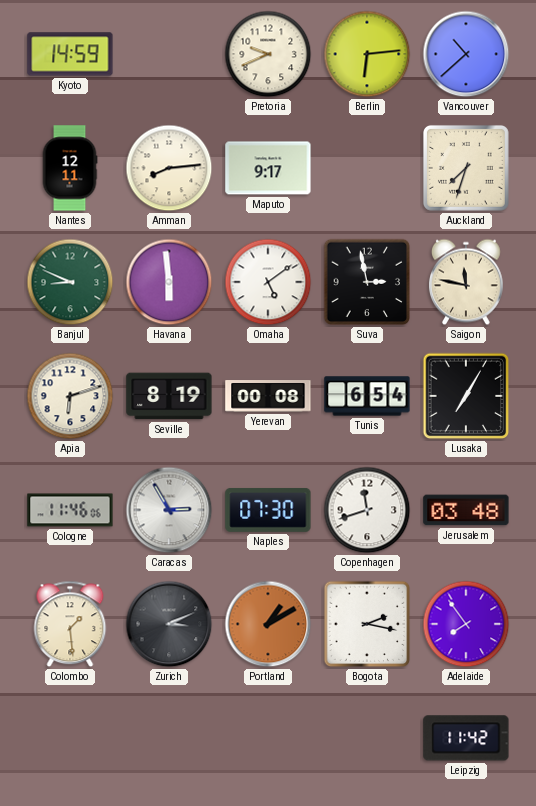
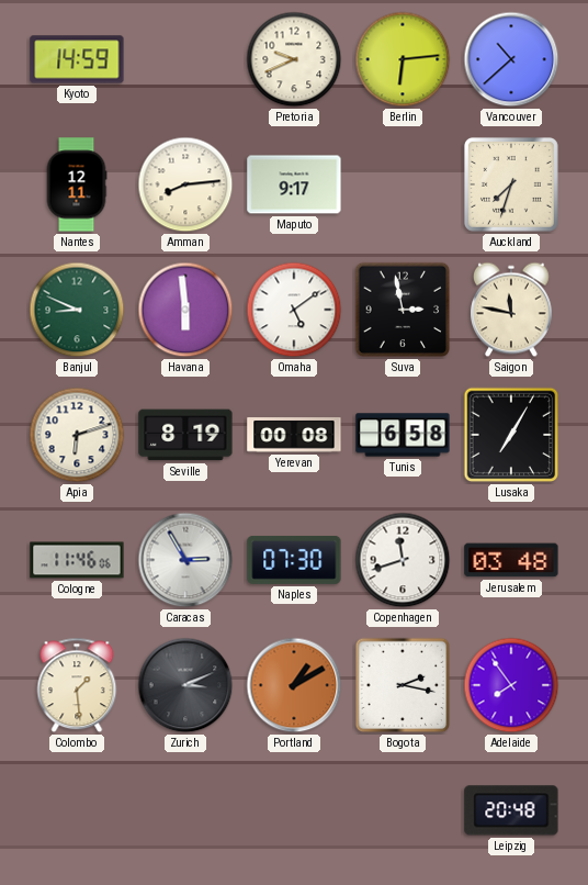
Tunis: 6:54 -> 6:58 (403, 435)
Leipzig: 11:42 -> 20:48 (511, 810)
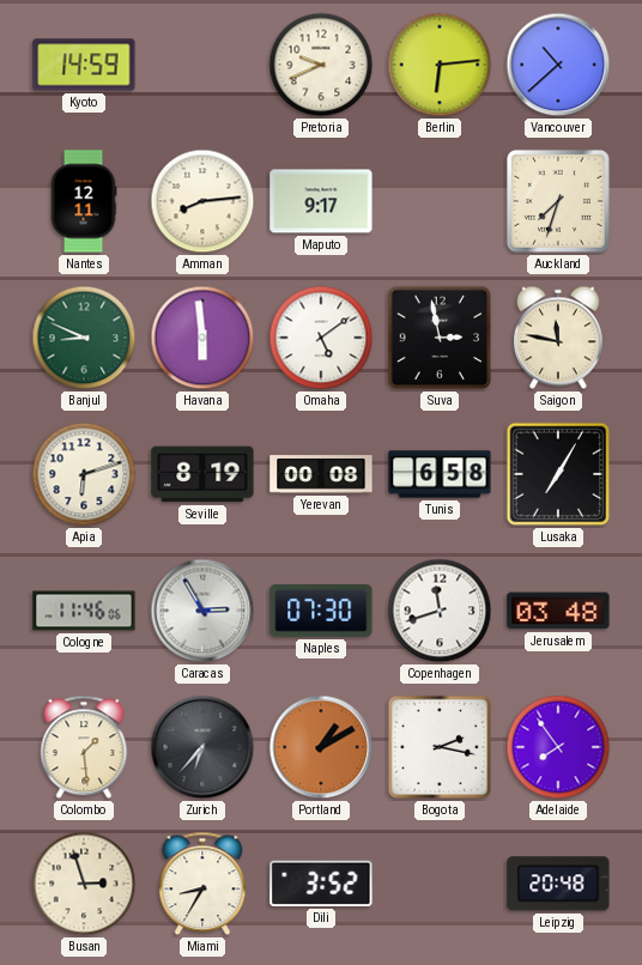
Zurich: 3:11 -> 6:37 (202, 747)
Busan: none -> 2:57 (84, 884)
Miami: none -> 8:35 (202, 884)
Dili: none -> 3:52 (321, 884)
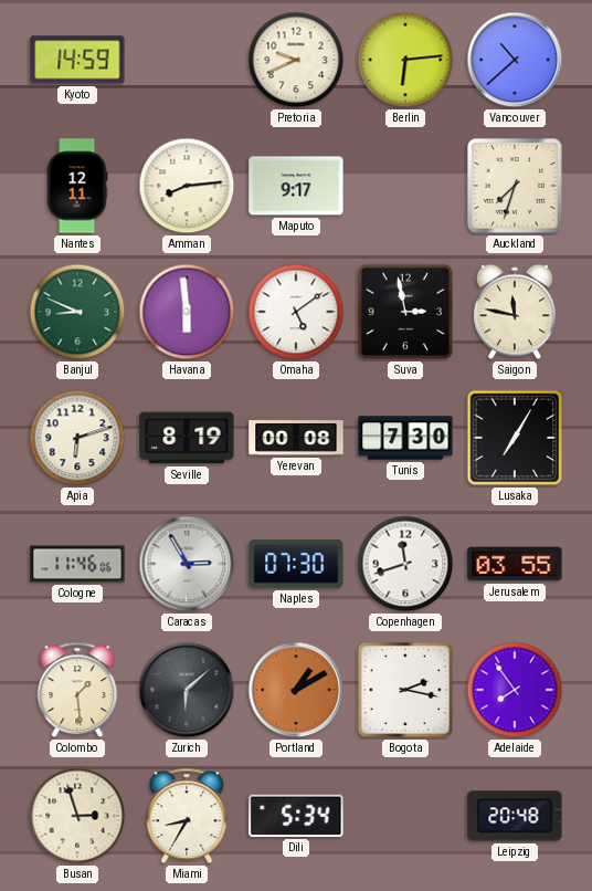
Tunis: 6:58 -> 7:30 (405, 438)
Jerusalem: 03:48 -> 03:55 (515, 564)
Zurich: 6:37 -> 6:08 (187, 690)
Dili: 3:52 -> 5:34 (296, 816)
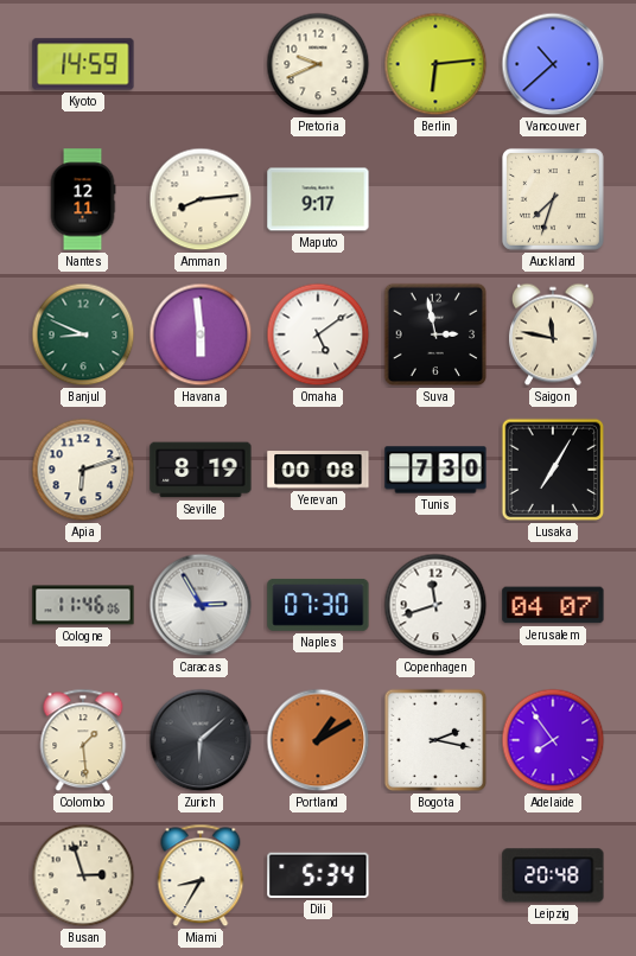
Jerusalem: 03:55 -> 04:07 (553, 605)
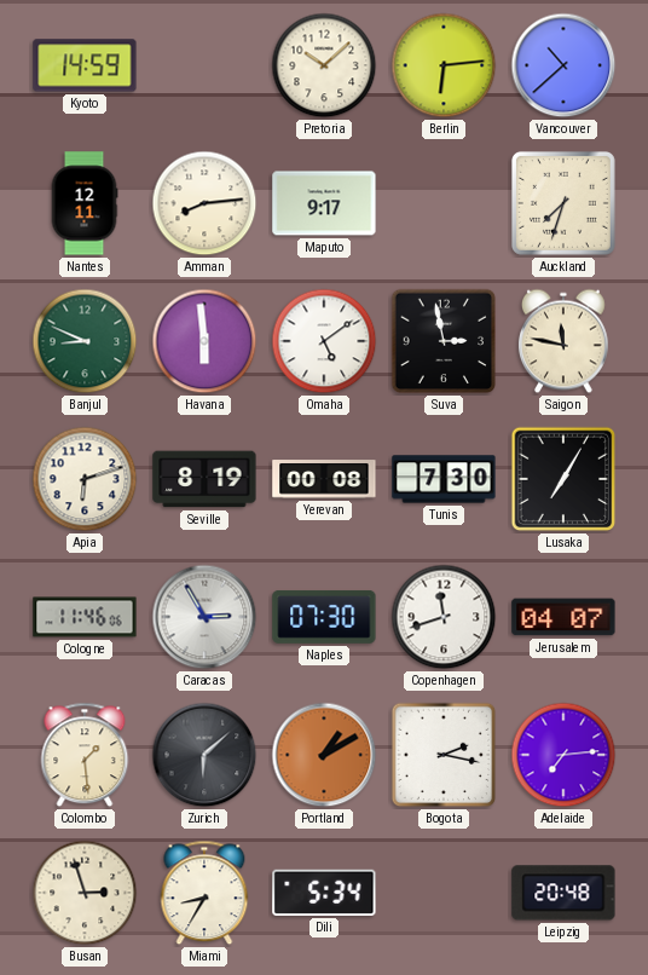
Pretoria: 9:41 -> 10:08 (324, 65)
Adelaide: 7:54 -> 7:14 (563, 755)
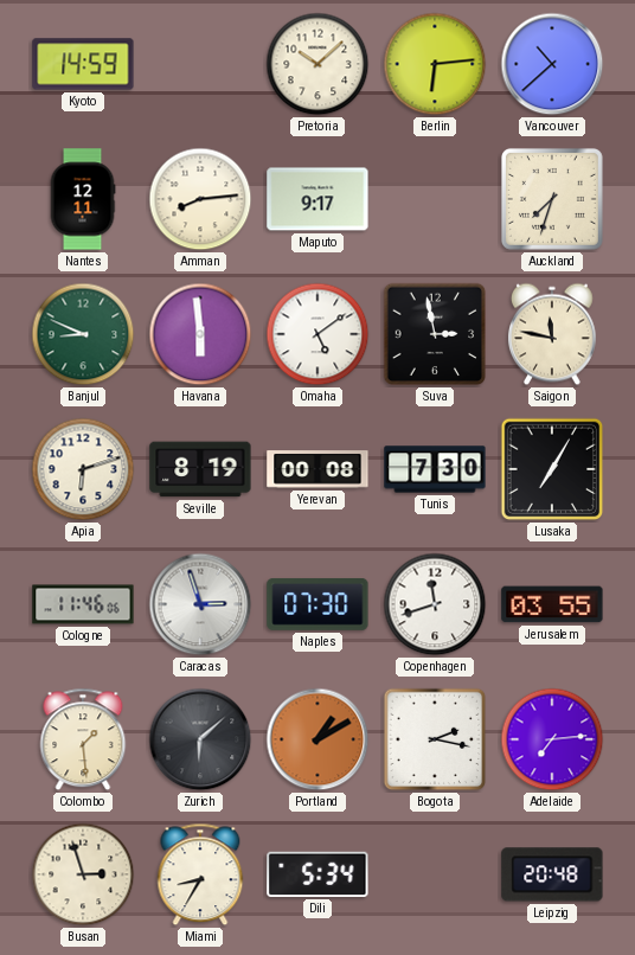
Caracas: 2:55 -> 2:57 (200, 604)
Jerusalem: 04:07 -> 03:55 (552, 604)
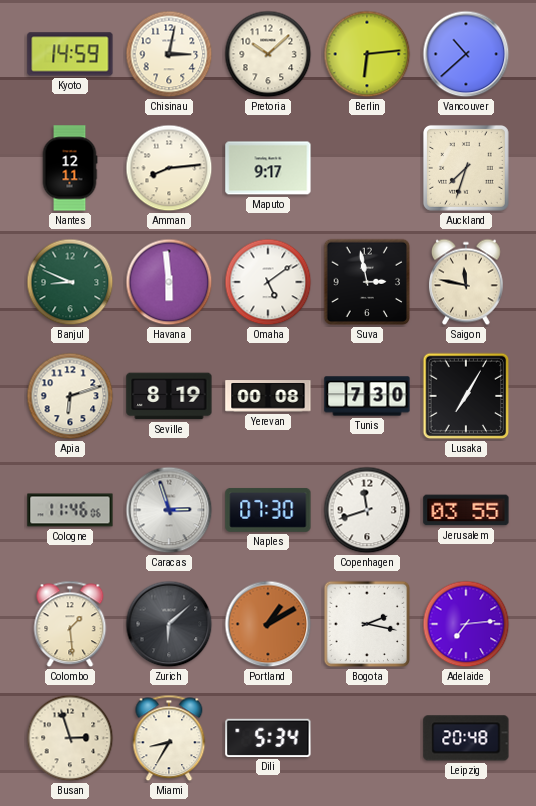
Chisinau: none -> 3:02 (169, 54)
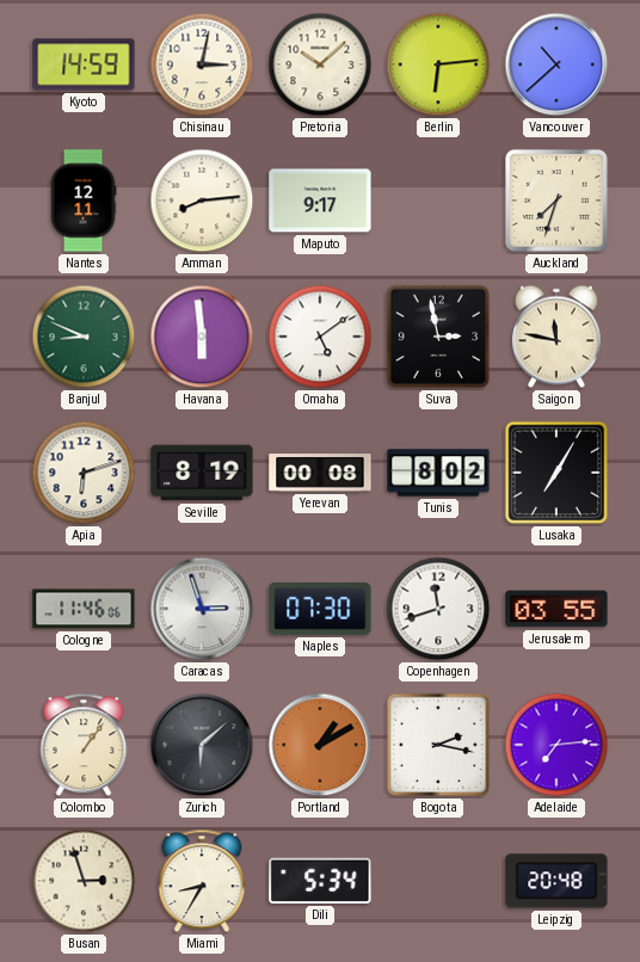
Tunis: 7:30 -> 8:02 (438, 473)
Colombo: 1:29 -> 1:06 (84, 745)
